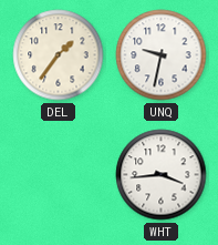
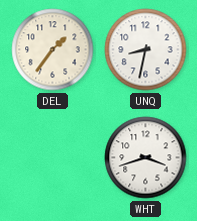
UNQ: 9:32 -> 8:32 (146, 50)
WHT: 3:44 -> 3:42 (146, 158)
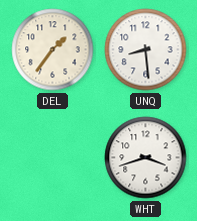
UNQ: 8:32 -> 8:29 (146, 50)
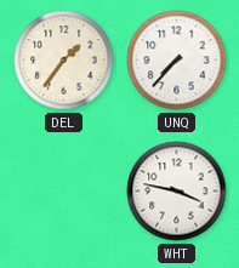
UNQ: 8:29 -> 7:37 (177, 61)
WHT: 3:42 -> 3:47 (177, 192)
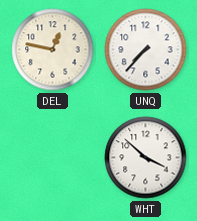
DEL: 1:36 -> 12:47 (53, 50)
WHT: 3:47 -> 3:52 (146, 158)
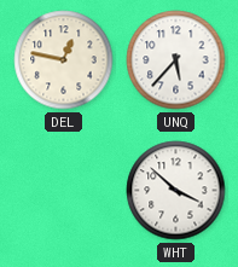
UNQ: 7:37 -> 5:37 (176, 60)
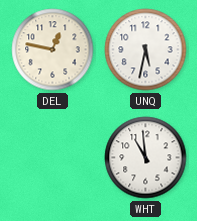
UNQ: 5:37 -> 5:32 (146, 50)
WHT: 3:52 -> 10:59 (146, 158)
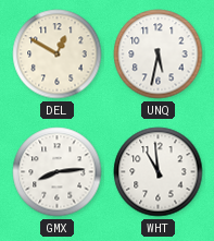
DEL: 12:47 -> 12:50 (58, 55)
GMX: none -> 8:14 (58, 172)
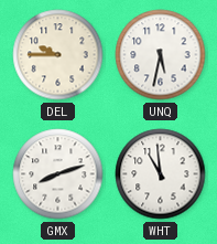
DEL: 12:50 -> 9:45 (58, 55)
GMX: 8:14 -> 8:12 (58, 174)
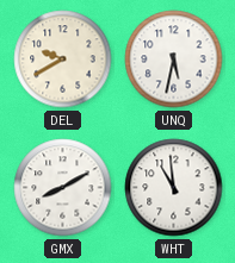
DEL: 9:45 -> 9:40 (63, 60)
GMX: 8:12 -> 8:10 (63, 188)
